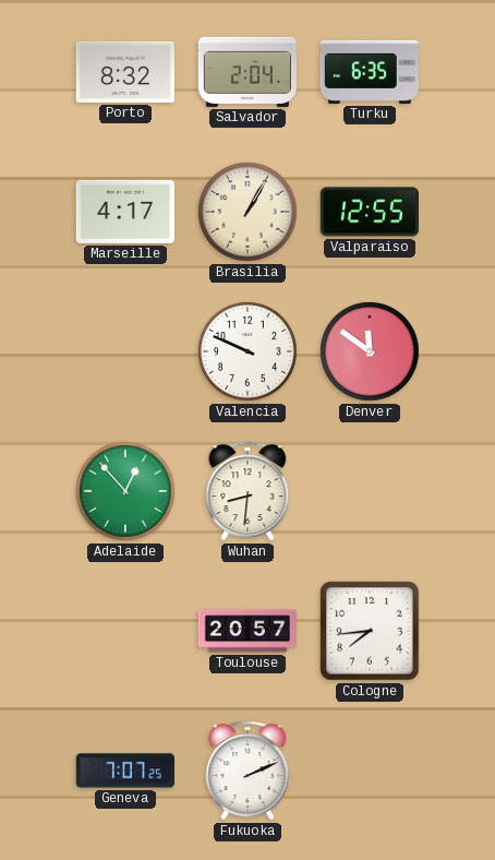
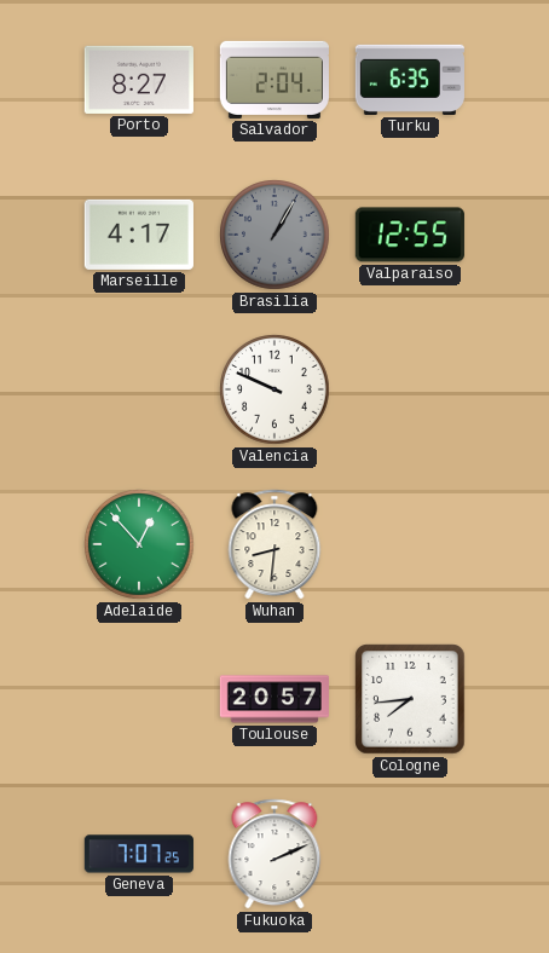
Porto: 8:32 -> 8:27 (139, 80)
Brasilia dial: cream -> grey (274, 235)
Denver: 11:51 -> none (370, 351)
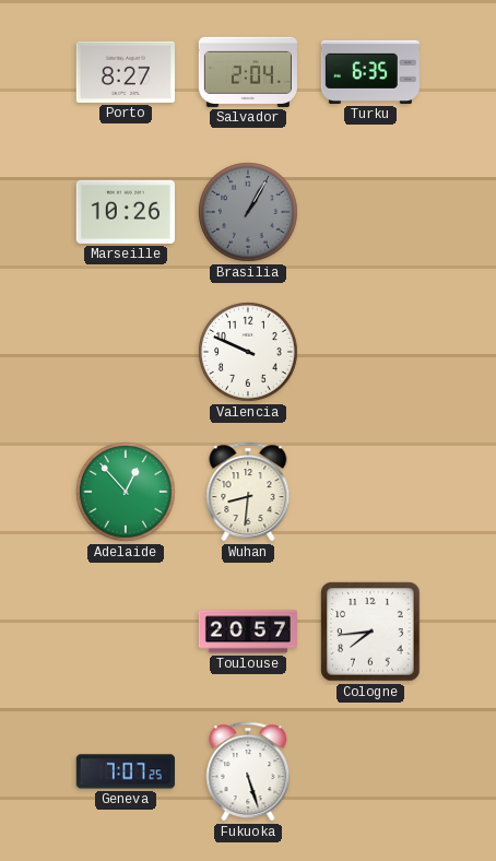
Marseille: 4:17 -> 10:26 (126, 212)
Valparaiso: 12:55 -> none (410, 235)
Fukuoka: 2:11 -> 5:27 (248, 771)
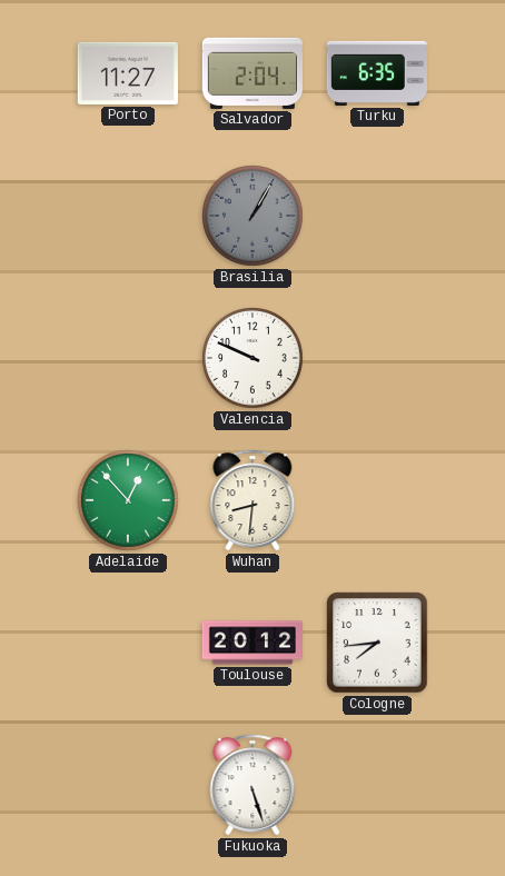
Porto: 8:27 -> 11:27 (128, 73)
Marseille: 10:26 -> none (126, 212)
Toulouse: 20:57 -> 20:12 (251, 643)
Geneva: 7:07 -> none (126, 771)
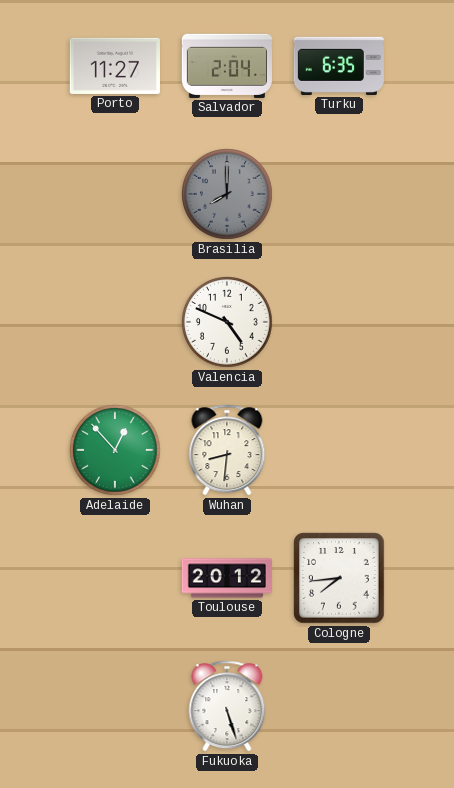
Brasilia: 1:05 -> 8:00 (227, 194)
Valencia: 9:49 -> 4:49 (227, 322)
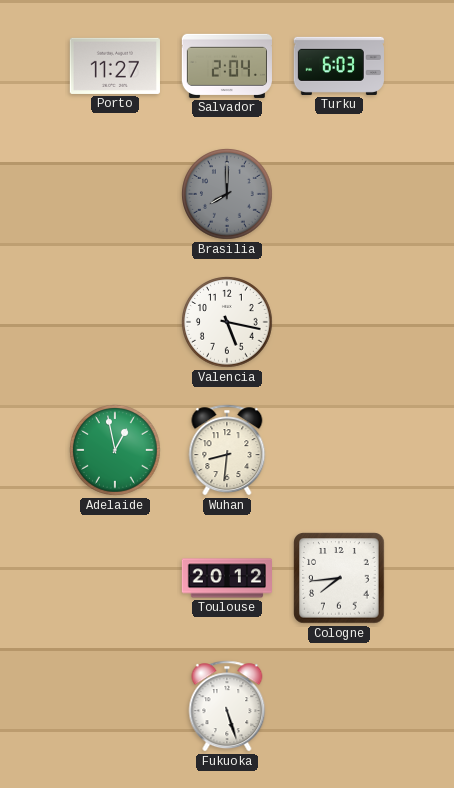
Turku: 6:35 -> 6:03 (339, 66)
Valencia: 4:49 -> 5:17 (227, 322)
Adelaide: 12:53 -> 12:58 (115, 450)
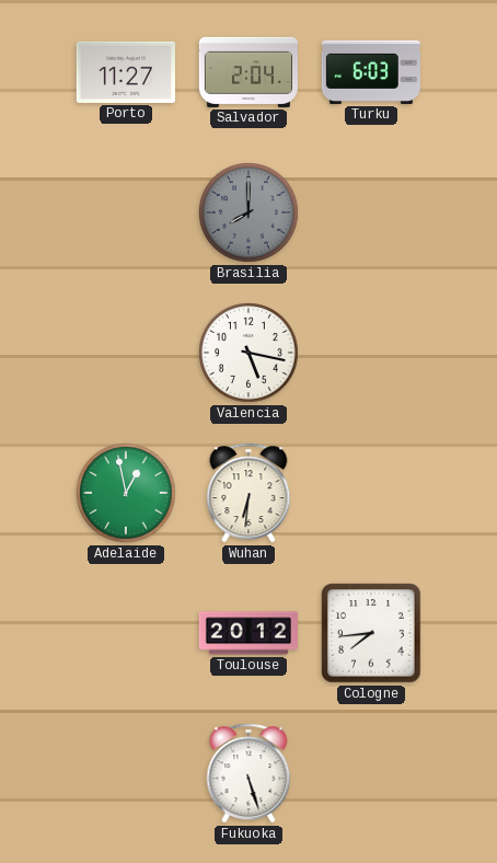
Wuhan: 8:31 -> 6:31 (248, 493)
